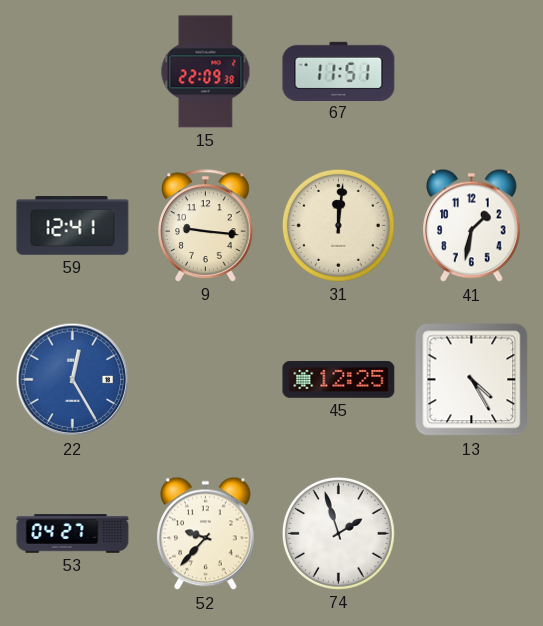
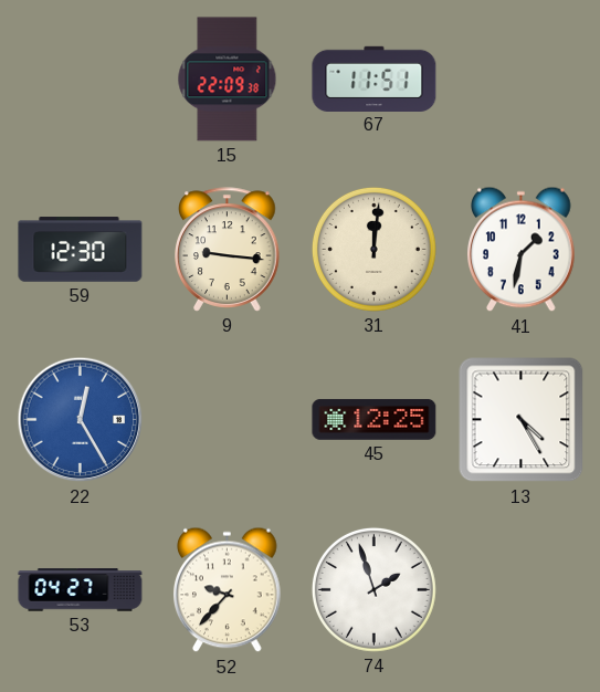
59: 12:41 -> 12:30 (81, 250)
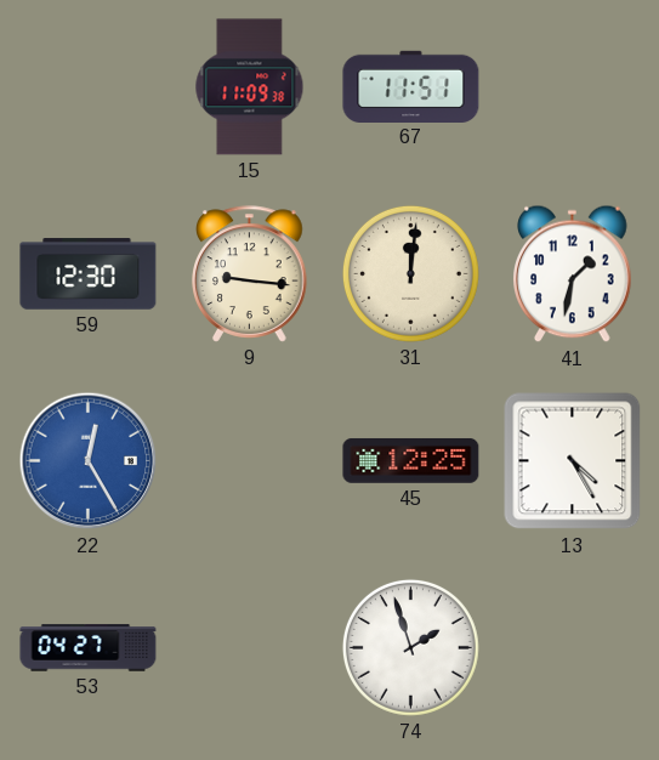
15: 22:09 -> 11:09 (250, 87)
52: 9:37 -> none (228, 590)
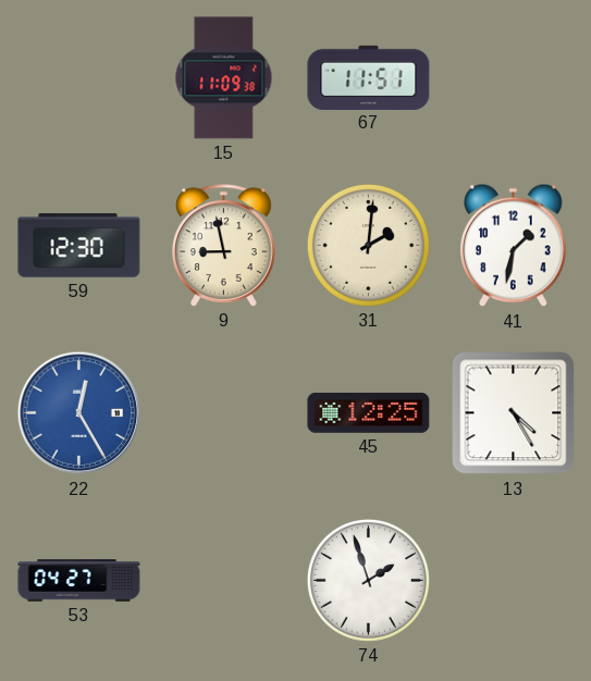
9: 9:16 -> 8:58 (224, 246)
31: 12:01 -> 2:01 (368, 245)
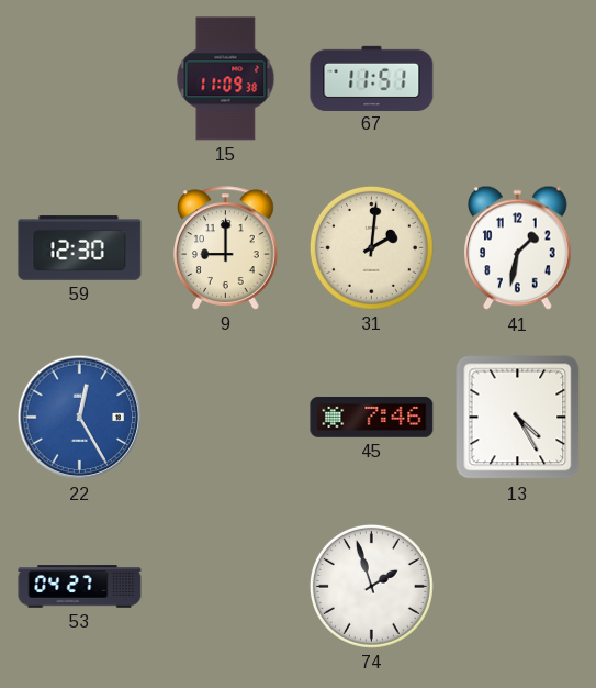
9: 8:58 -> 9:00 (226, 248)
45: 12:25 -> 7:46 (372, 417)
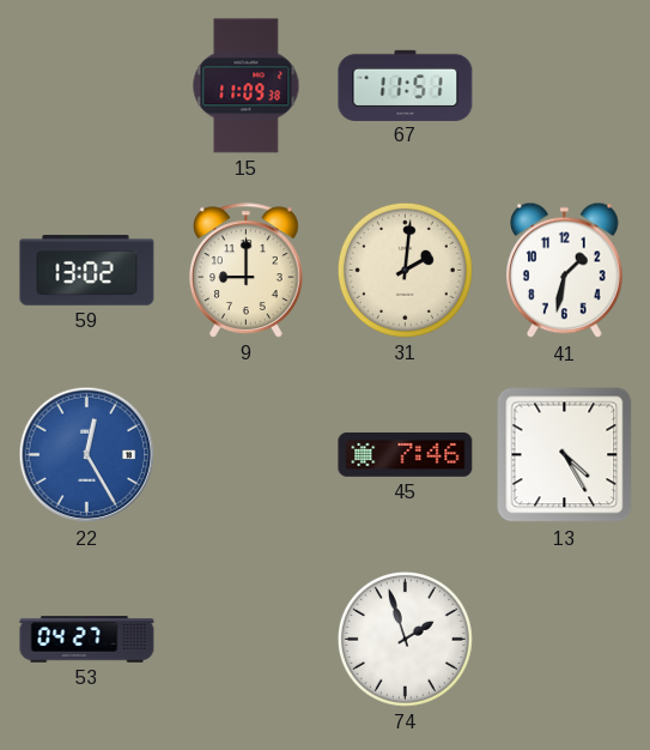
59: 12:30 -> 13:02 (87, 271)
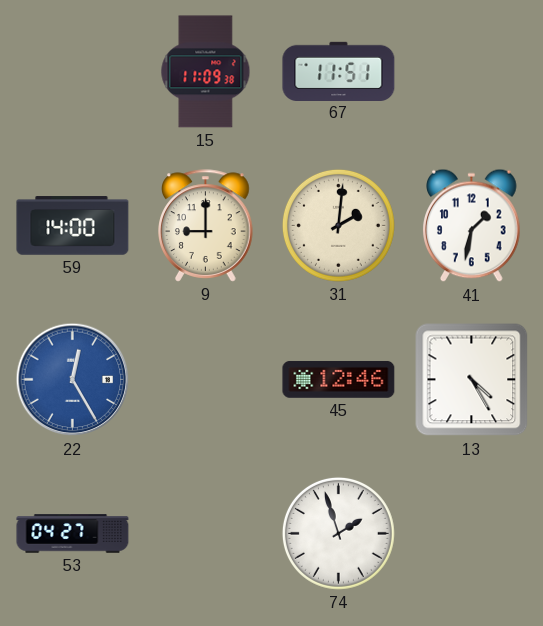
59: 13:02 -> 14:00 (73, 226)
45: 7:46 -> 12:46 (339, 379)
